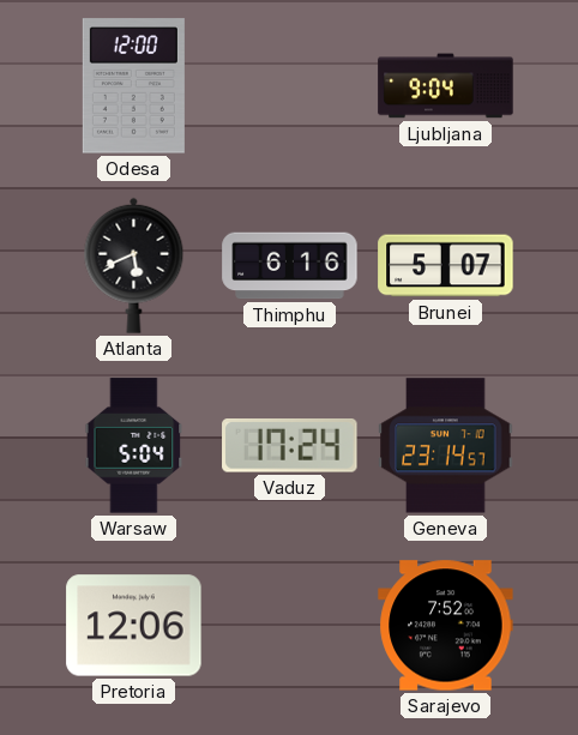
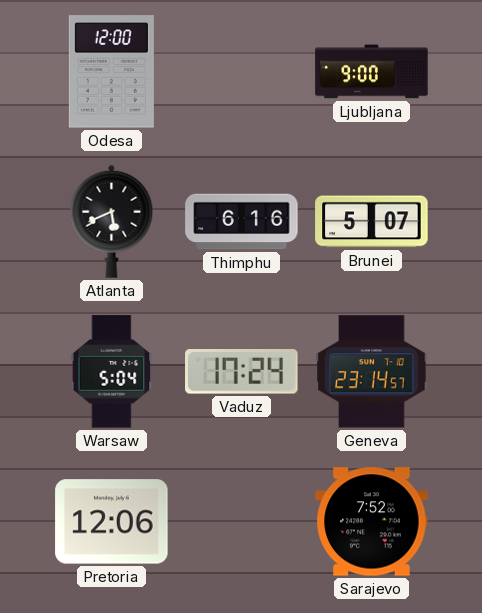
Ljubljana: 9:04 -> 9:00 (372, 72)
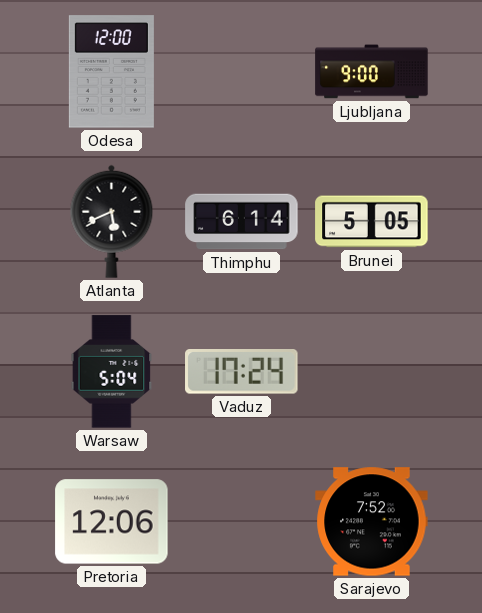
Thimphu: 6:16 -> 6:14 (242, 222)
Brunei: 5:07 -> 5:05 (372, 222)
Geneva: 23:14 -> none (372, 372)
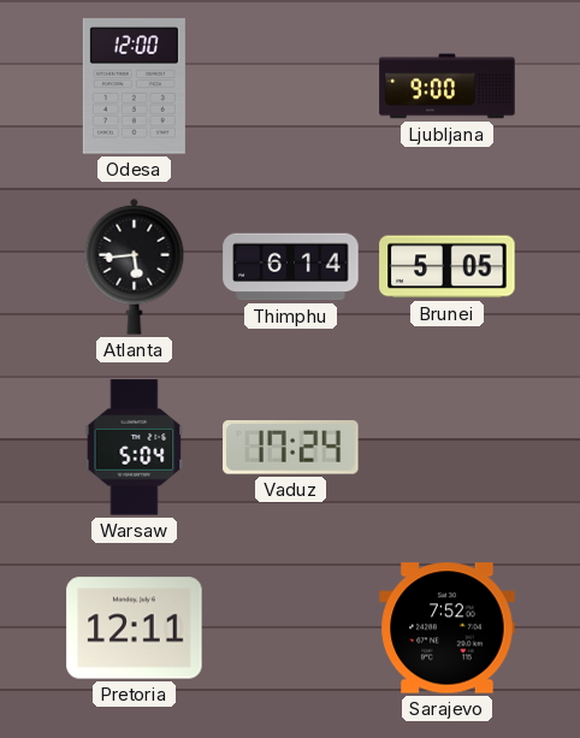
Atlanta: 5:41 -> 5:44 (135, 266)
Pretoria: 12:06 -> 12:11 (135, 628)
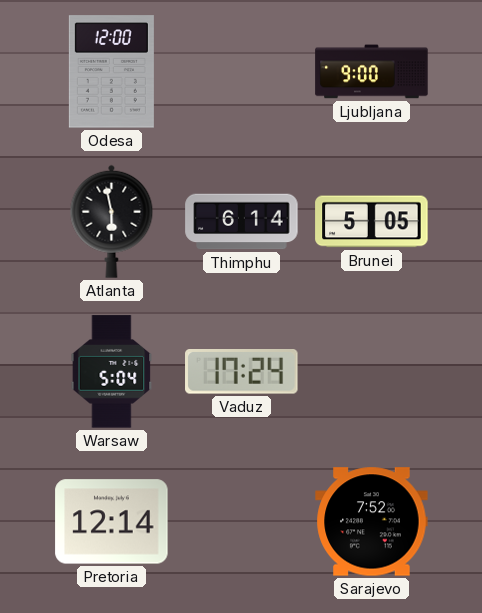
Atlanta: 5:44 -> 5:58 (112, 221)
Pretoria: 12:11 -> 12:14 (112, 522)
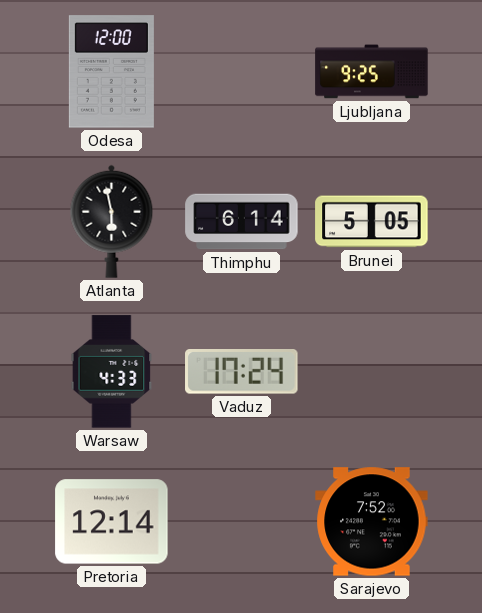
Ljubljana: 9:00 -> 9:25 (372, 72)
Warsaw: 5:04 -> 4:33 (112, 372)
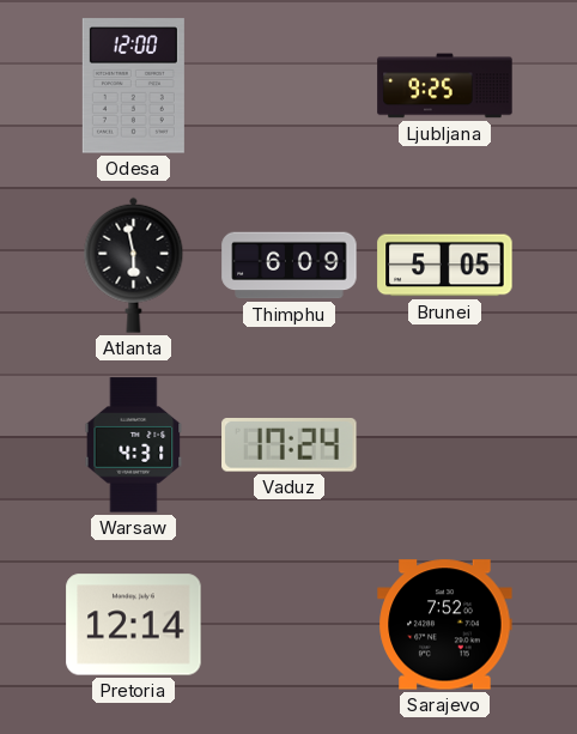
Thimphu: 6:14 -> 6:09 (290, 266)
Warsaw: 4:33 -> 4:31 (134, 445)
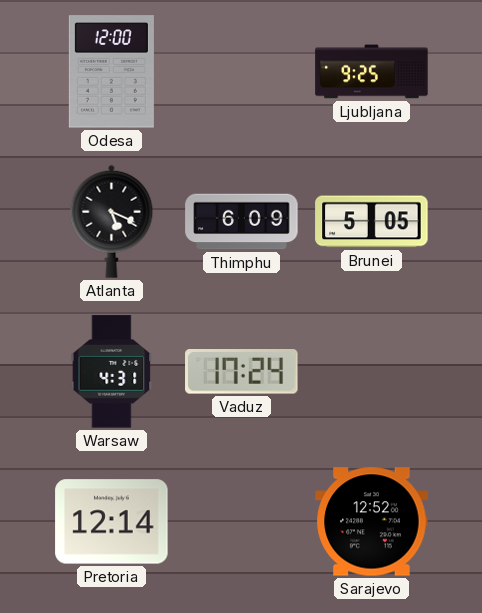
Atlanta: 5:58 -> 5:19 (112, 221)
Sarajevo: 7:52 -> 12:52 (372, 522)
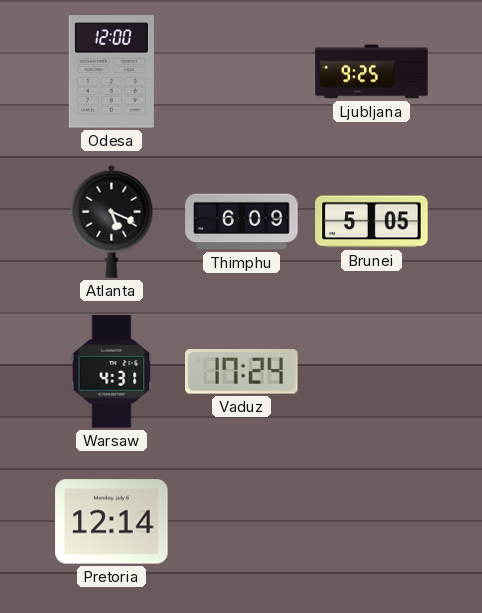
Sarajevo: 12:52 -> none (372, 522)
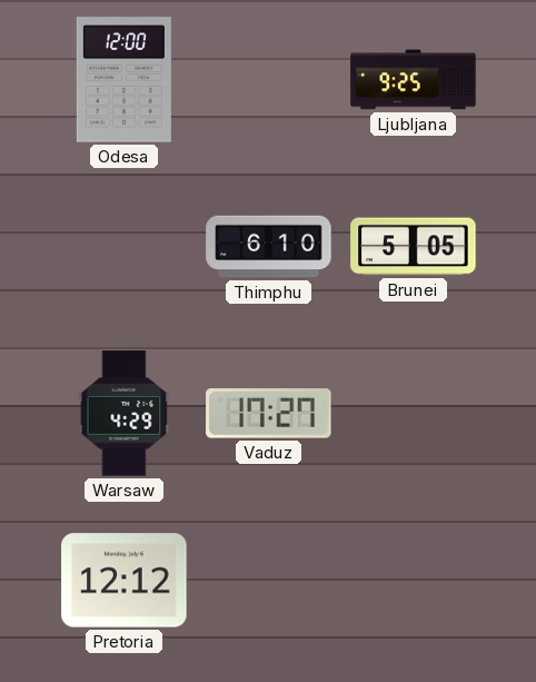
Atlanta: 5:19 -> none (112, 221)
Thimphu: 6:09 -> 6:10 (269, 247)
Warsaw: 4:31 -> 4:29 (125, 414)
Vaduz: 17:24 -> 17:27 (269, 414)
Pretoria: 12:14 -> 12:12 (125, 581)
